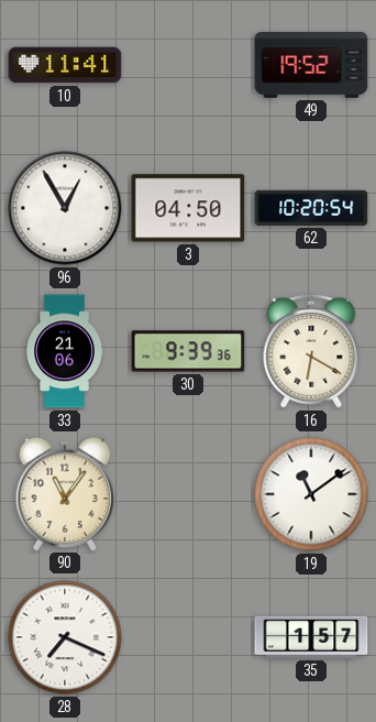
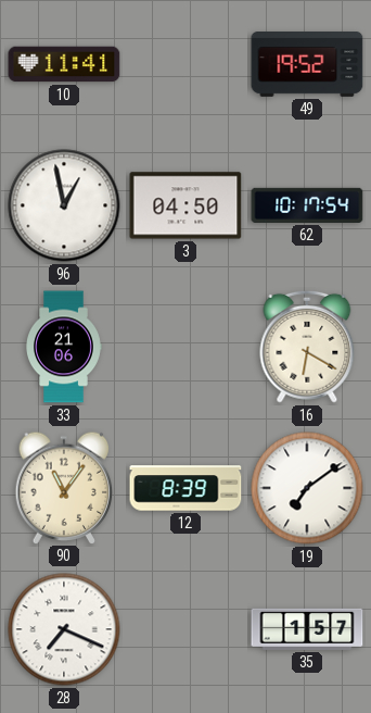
96: 12:55 -> 12:58 (64, 205)
62: 10:20 -> 10:17 (307, 205)
30: 9:39 -> none (188, 351)
12: none -> 8:39 (185, 488)
19: 11:09 -> 7:09 (307, 488)
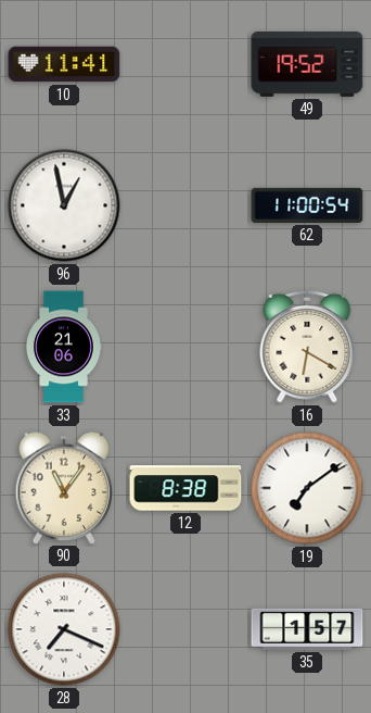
3: 04:50 -> none (185, 205)
62: 10:17 -> 11:00 (307, 205)
12: 8:39 -> 8:38 (185, 488)
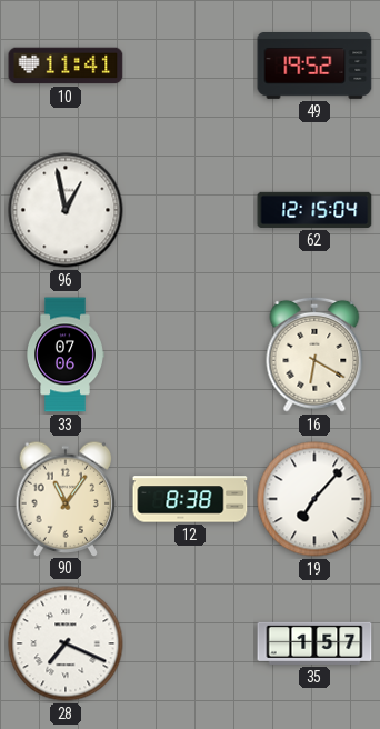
62: 11:00 -> 12:15 (314, 210)
33: 21:06 -> 07:06 (66, 354)
19: 7:09 -> 7:07 (314, 499)
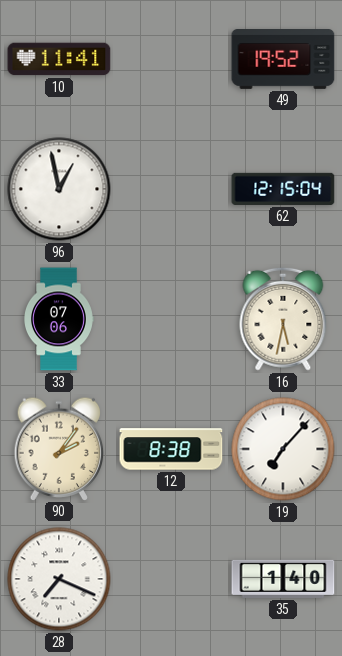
16: 6:20 -> 5:32 (283, 319)
90: 11:06 -> 2:06 (59, 448)
35: 1:57 -> 1:40 (283, 579)
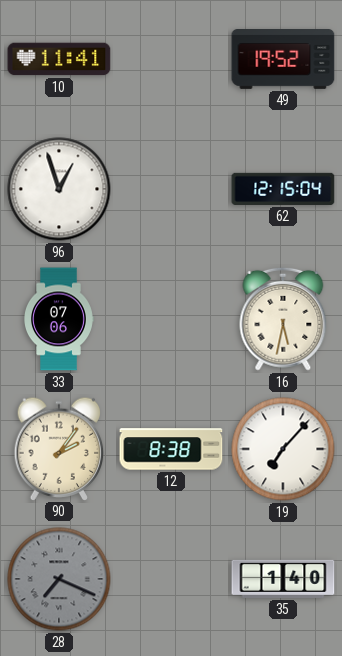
96: 12:58 -> 12:57 (59, 189)
28 dial: white -> grey (59, 579)
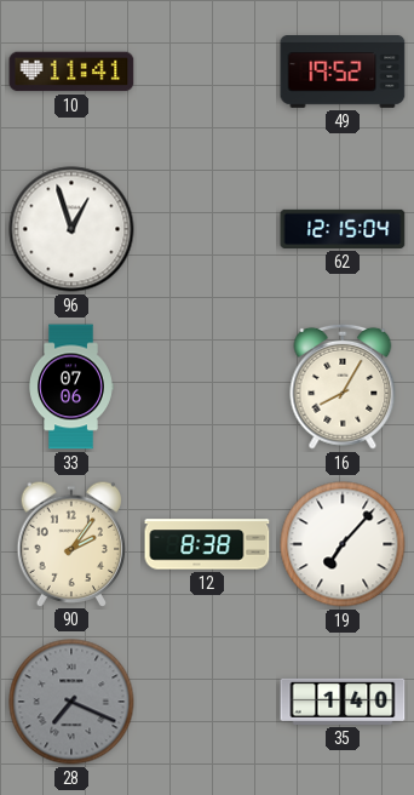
16: 5:32 -> 8:05 (343, 387)
